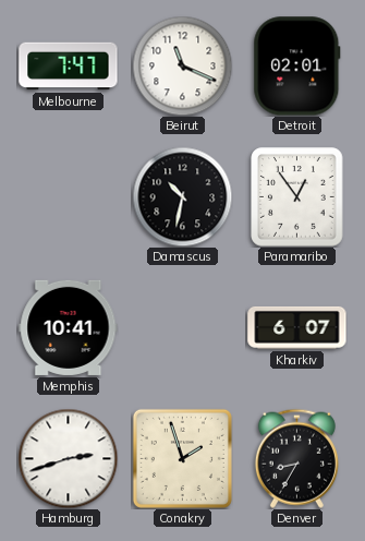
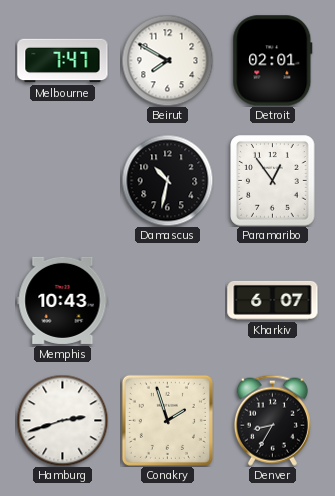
Beirut: 11:19 -> 7:50 (167, 60)
Memphis: 10:41 -> 10:43 (63, 300)
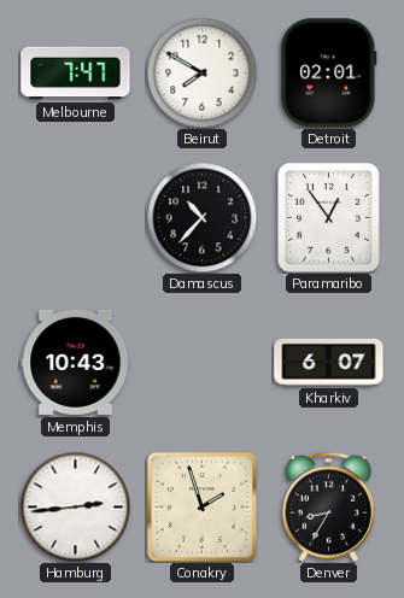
Damascus: 10:32 -> 10:37 (201, 217)
Hamburg: 2:42 -> 2:44 (75, 506)
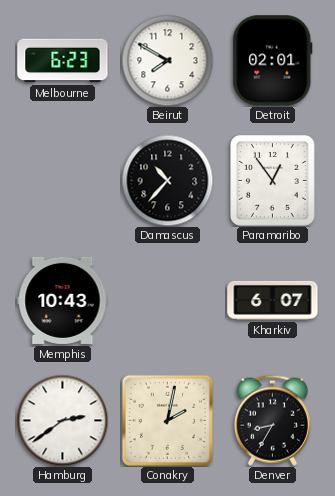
Melbourne: 7:47 -> 6:23 (63, 61)
Hamburg: 2:44 -> 2:39 (62, 420)
Conakry: 1:57 -> 2:02 (167, 420)
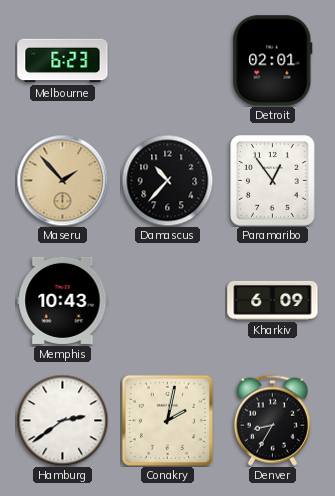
Beirut: 7:50 -> none (167, 60)
Maseru: none -> 1:53 (62, 180)
Kharkiv: 6:07 -> 6:09 (273, 300)
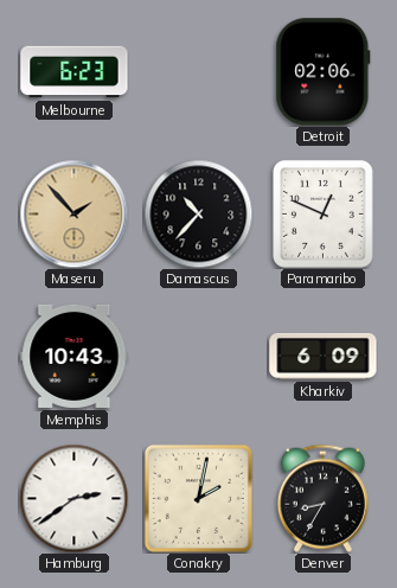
Detroit: 02:01 -> 02:06 (324, 72)
Paramaribo: 12:54 -> 12:49 (324, 215)
